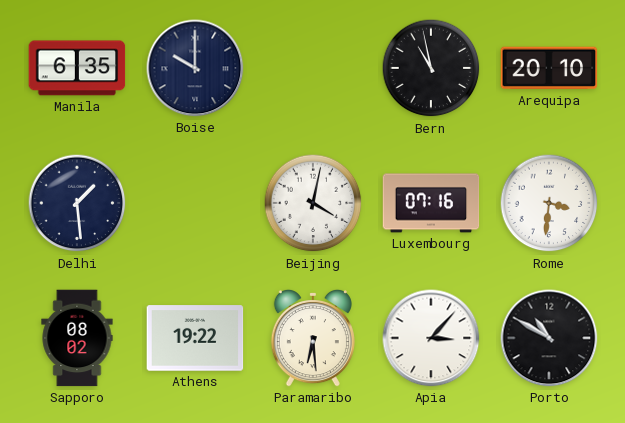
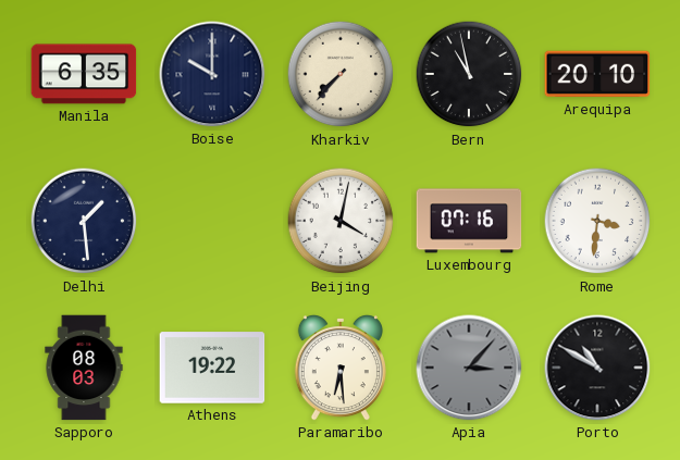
Kharkiv: none -> 7:37 (341, 74)
Sapporo: 08:02 -> 08:03 (84, 368)
Apia dial: white -> grey (469, 368)
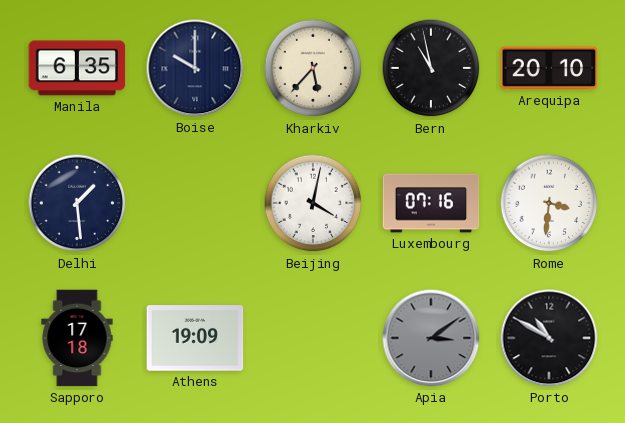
Kharkiv: 7:37 -> 5:37 (313, 68)
Sapporo: 08:03 -> 17:18 (77, 338)
Athens: 19:22 -> 19:09 (195, 338)
Paramaribo: 6:29 -> none (341, 368)
Apia: 3:07 -> 3:09 (431, 338)
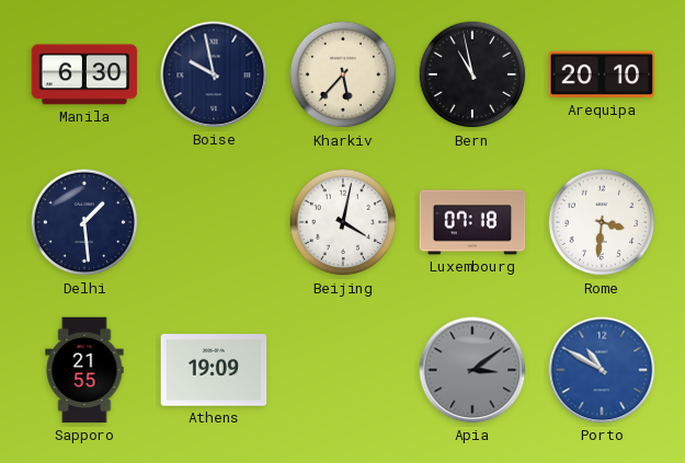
Manila: 6:35 -> 6:30 (84, 74)
Boise: 10:00 -> 9:58 (214, 74)
Luxembourg: 07:16 -> 07:18 (472, 222)
Sapporo: 17:18 -> 21:55 (84, 370)
Porto dial: black -> blue (602, 370)
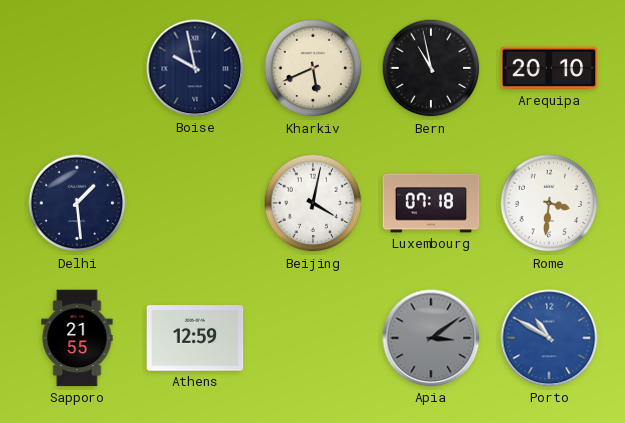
Manila: 6:30 -> none (84, 74)
Kharkiv: 5:37 -> 5:41 (313, 68)
Athens: 19:09 -> 12:59 (195, 338)
